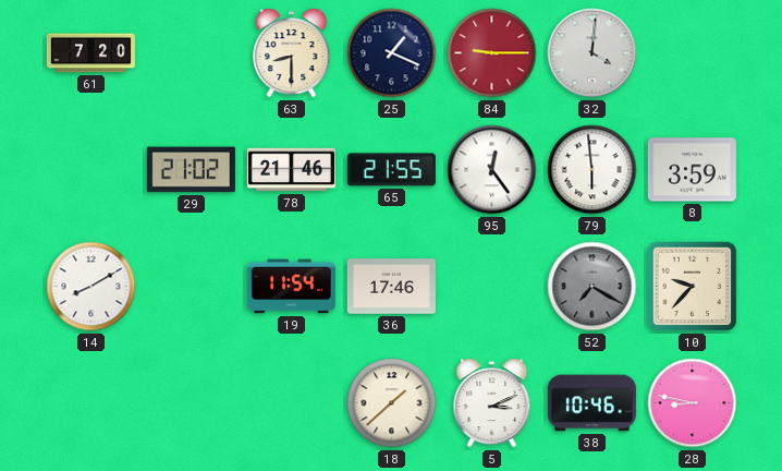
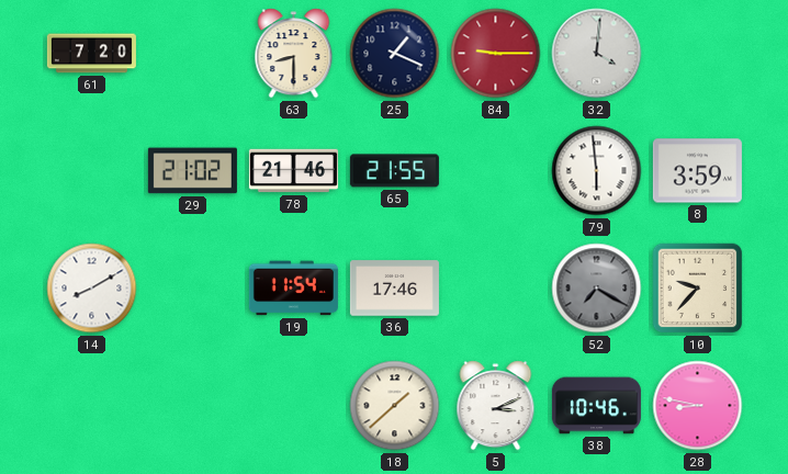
95: 12:24 -> none (492, 170)
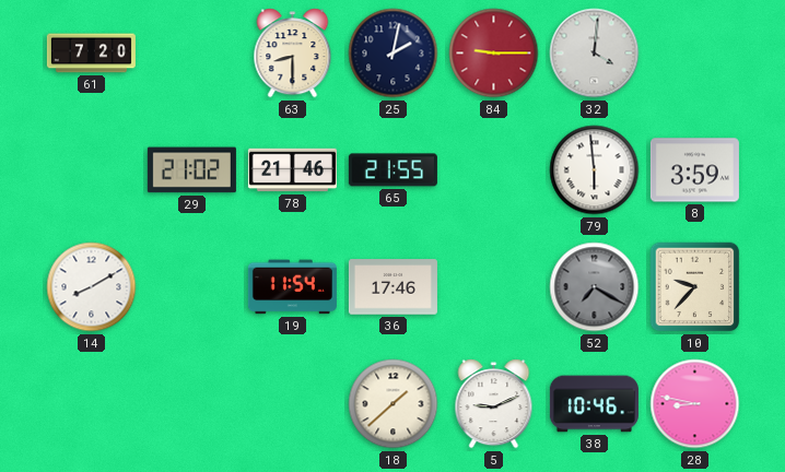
25: 1:19 -> 2:02 (394, 54)
5: 3:11 -> 9:11 (494, 404)
